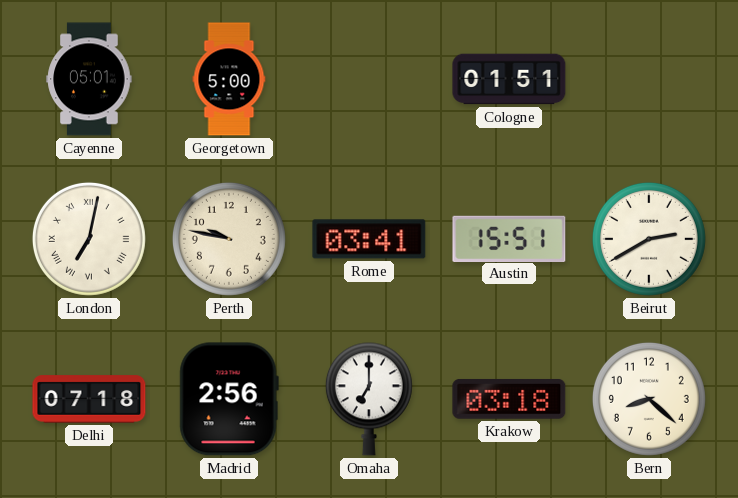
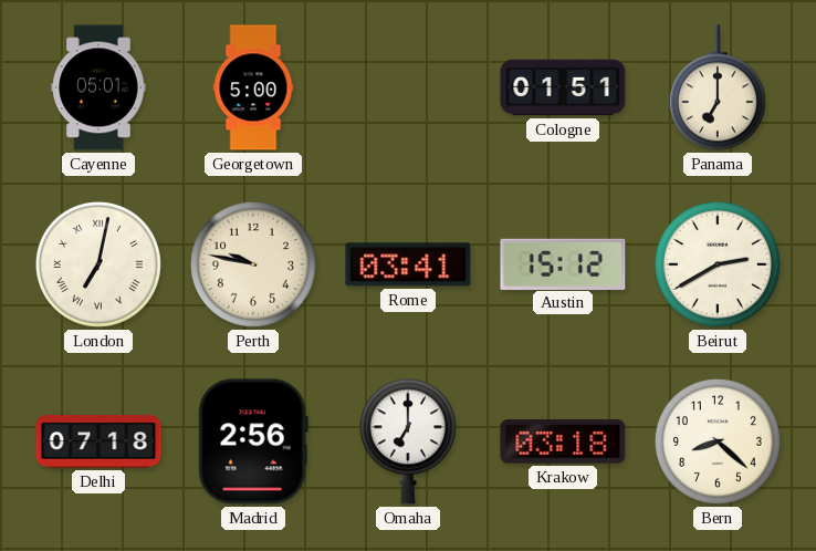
Panama: none -> 7:00 (718, 87)
Austin: 15:51 -> 15:12 (563, 263)
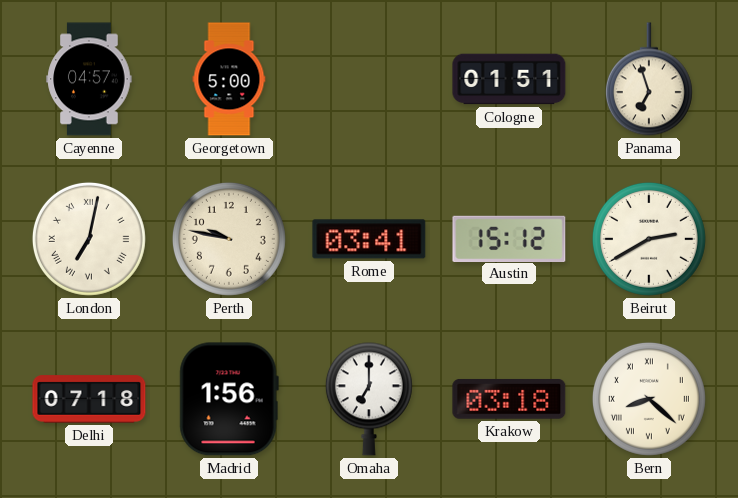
Cayenne: 05:01 -> 04:57 (89, 79)
Panama: 7:00 -> 6:57 (649, 79)
Madrid: 2:56 -> 1:56 (229, 399)
Bern numerals: Arabic -> Roman (649, 399)
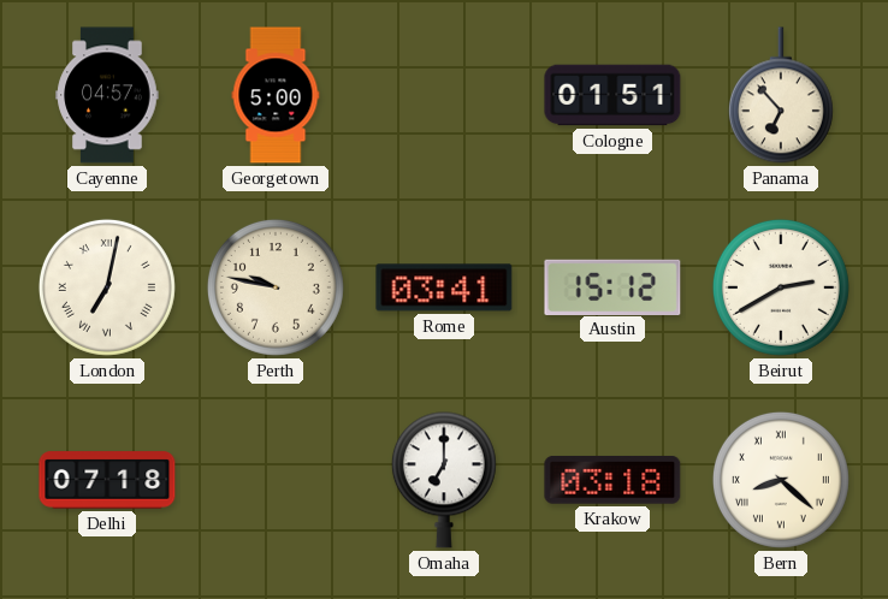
Panama: 6:57 -> 6:53 (781, 95)
Madrid: 1:56 -> none (229, 399)
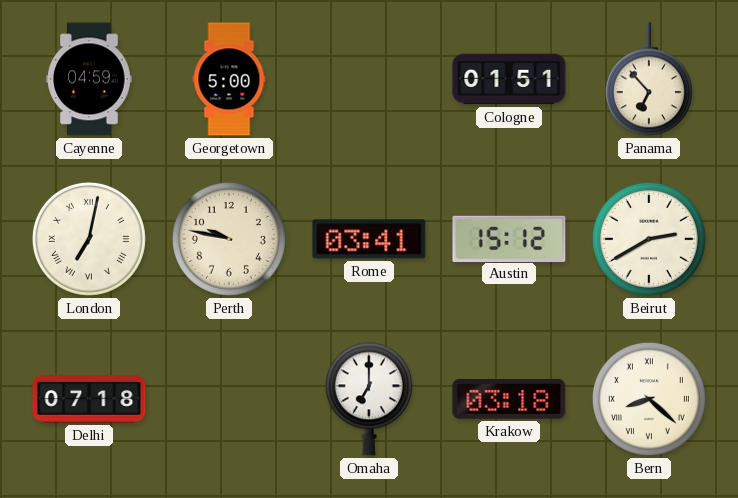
Cayenne: 04:57 -> 04:59 (89, 79)
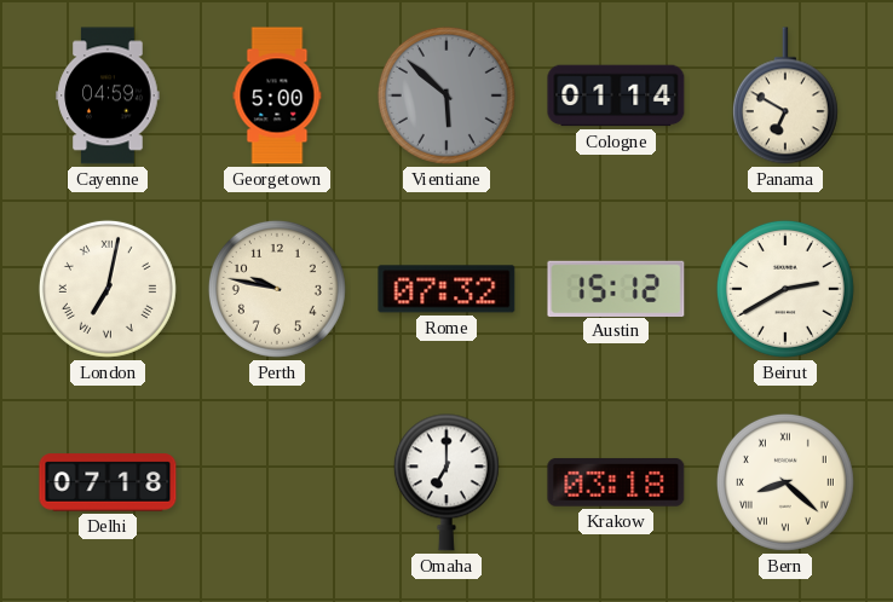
Vientiane: none -> 5:52 (447, 95)
Cologne: 01:51 -> 01:14 (616, 95)
Panama: 6:53 -> 6:50 (785, 95)
Rome: 03:41 -> 07:32 (447, 289)
